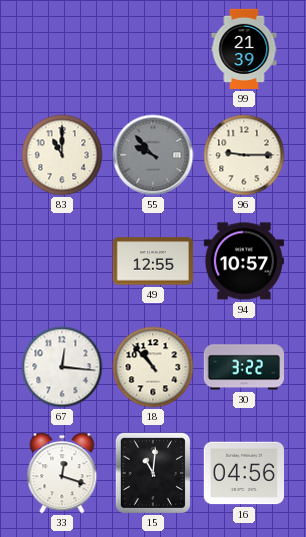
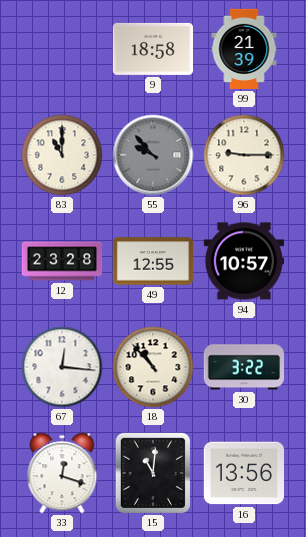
9: none -> 18:58 (152, 49)
12: none -> 23:28 (62, 261)
16: 04:56 -> 13:56 (243, 473)
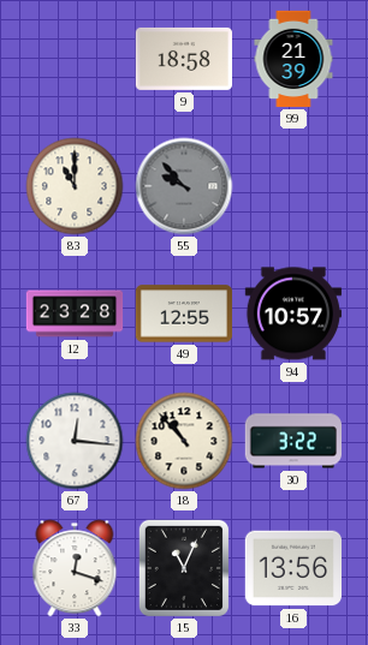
96: 9:15 -> none (244, 155)
15: 11:01 -> 11:04 (184, 567)
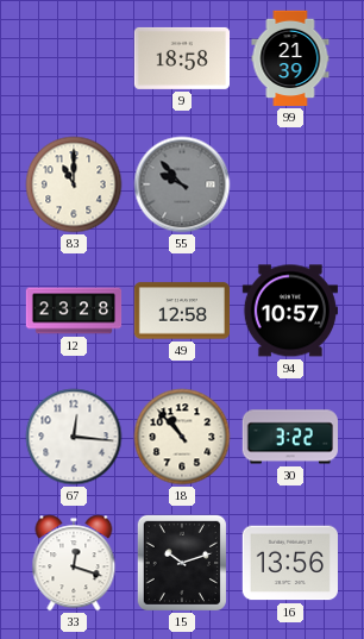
49: 12:55 -> 12:58 (181, 311)
15: 11:04 -> 10:12 (182, 562)
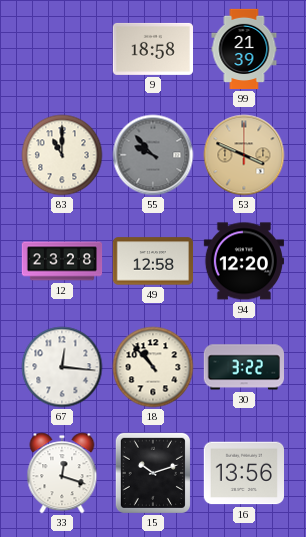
53: none -> 3:49 (244, 155)
94: 10:57 -> 12:20 (243, 261)
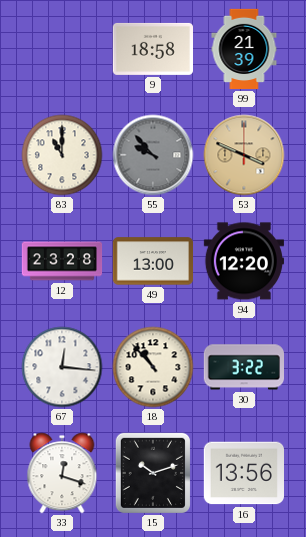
49: 12:58 -> 13:00 (152, 261)
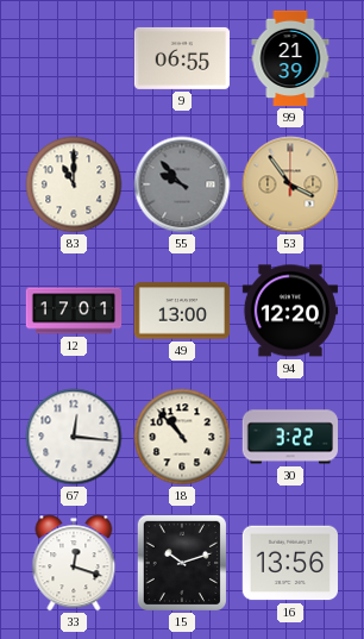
9: 18:58 -> 06:55 (181, 58)
53: 3:49 -> 3:54 (290, 184)
12: 23:28 -> 17:01 (74, 311)
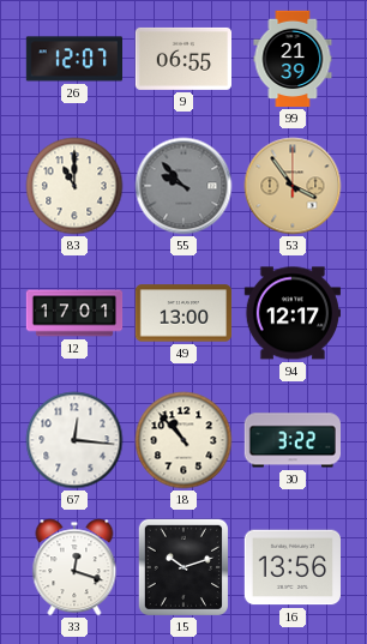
26: none -> 12:07 (73, 59)
94: 12:20 -> 12:17 (291, 313)
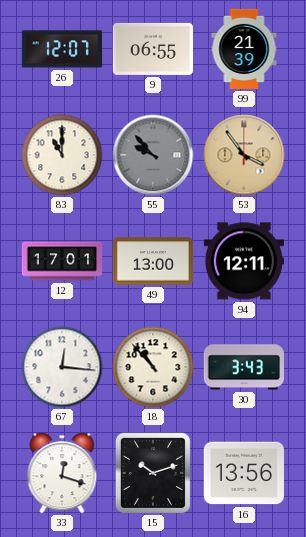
94: 12:17 -> 12:11 (243, 261)
30: 3:22 -> 3:43 (243, 367)
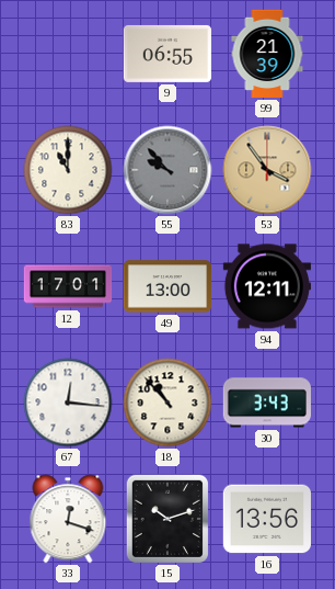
26: 12:07 -> none (61, 49)
